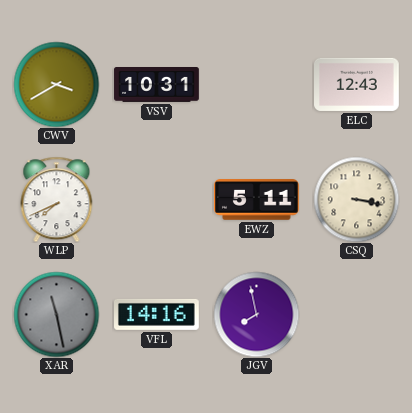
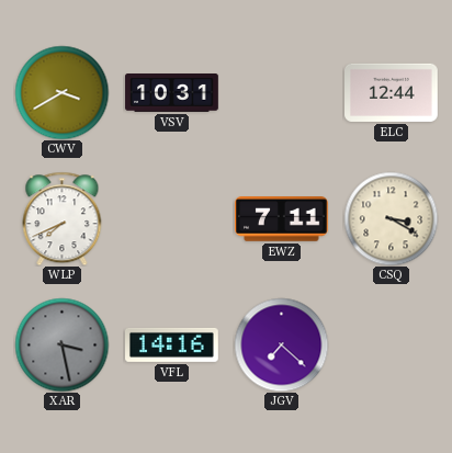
ELC: 12:43 -> 12:44 (392, 92)
EWZ: 5:11 -> 7:11 (282, 219)
CSQ: 3:17 -> 3:20 (391, 218)
XAR: 11:28 -> 3:28 (61, 344)
JGV: 7:58 -> 7:22 (281, 344)
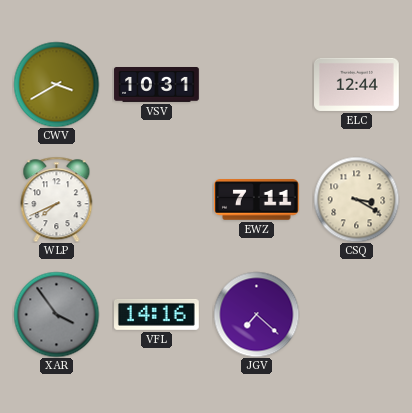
XAR: 3:28 -> 3:54 (56, 314)
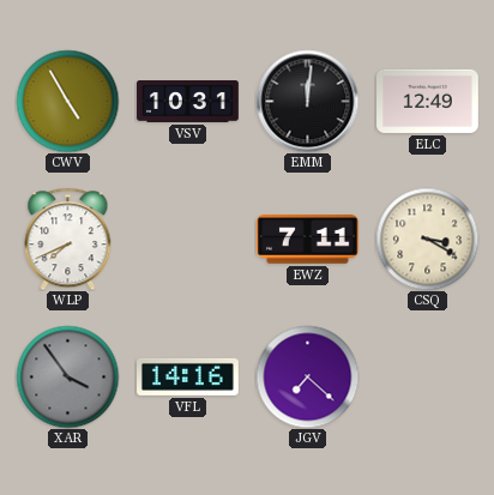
CWV: 3:40 -> 4:55 (67, 101)
EMM: none -> 12:01 (307, 101)
ELC: 12:44 -> 12:49 (428, 101)
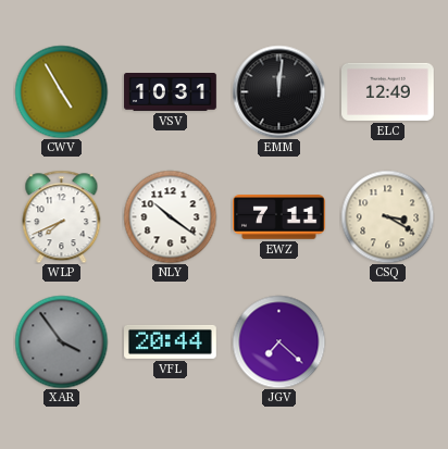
NLY: none -> 10:21 (170, 216)
VFL: 14:16 -> 20:44 (171, 341)
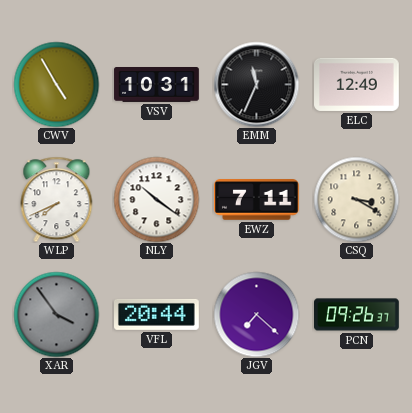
EMM: 12:01 -> 11:34 (256, 84)
PCN: none -> 09:26 (357, 315)
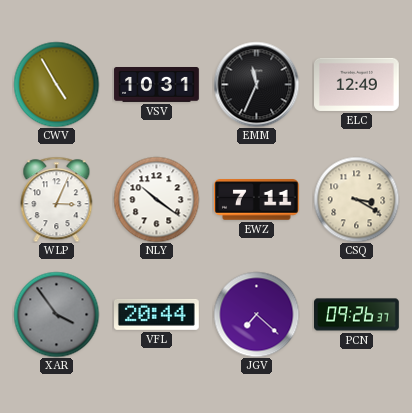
WLP: 7:41 -> 3:04 (57, 199)
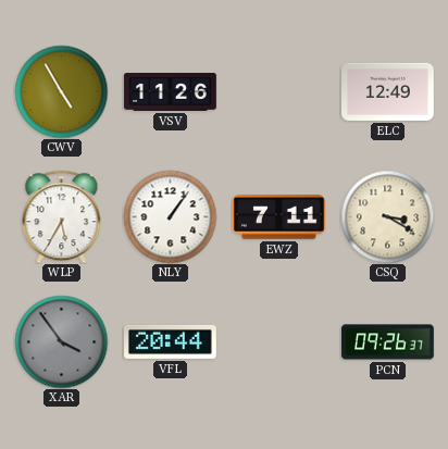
VSV: 10:31 -> 11:26 (171, 92)
EMM: 11:34 -> none (256, 84)
WLP: 3:04 -> 5:35 (62, 216)
NLY: 10:21 -> 1:06 (170, 216)
JGV: 7:22 -> none (256, 314)
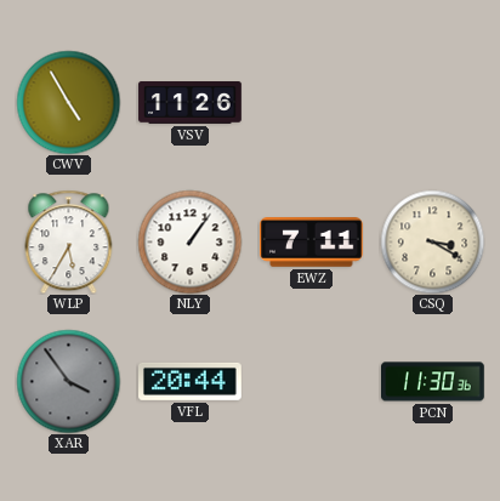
ELC: 12:49 -> none (388, 91)
PCN: 09:26 -> 11:30 (433, 382)
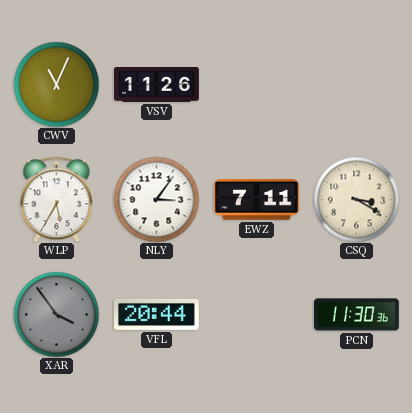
CWV: 4:55 -> 11:04 (56, 84)
NLY: 1:06 -> 3:06 (156, 199)
